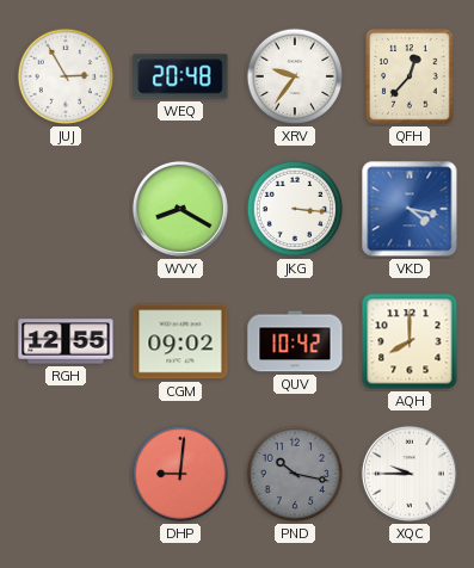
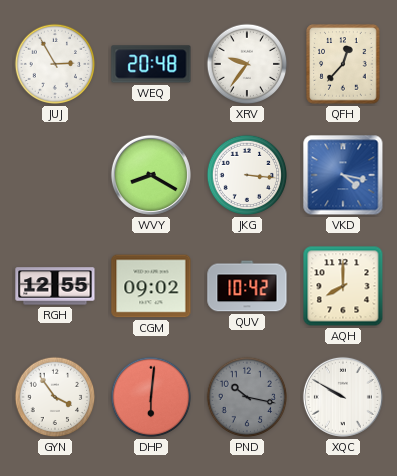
GYN: none -> 3:54 (55, 397)
DHP: 9:01 -> 6:01 (151, 397)
XQC: 9:45 -> 9:50 (343, 397)
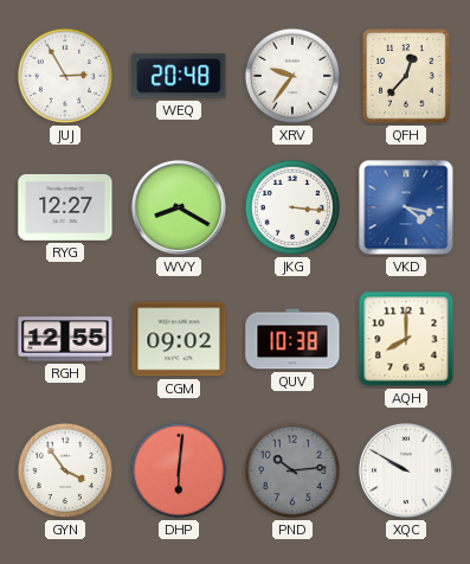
RYG: none -> 12:27 (65, 207)
QUV: 10:42 -> 10:38 (292, 339)
PND: 10:17 -> 10:14 (292, 470)
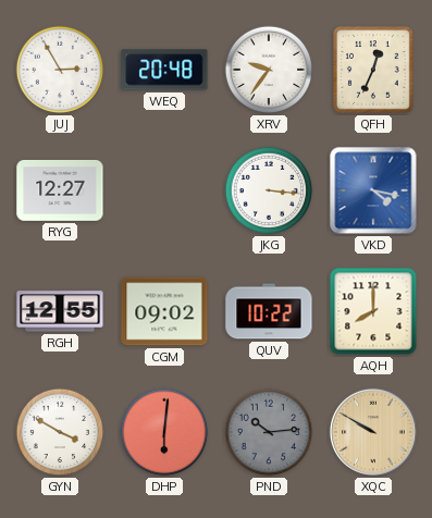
QFH: 12:37 -> 12:34 (373, 70)
WVY: 8:20 -> none (179, 207)
QUV: 10:38 -> 10:22 (269, 311)
GYN: 3:54 -> 3:50 (60, 432)
XQC dial: white -> champagne (373, 432)
